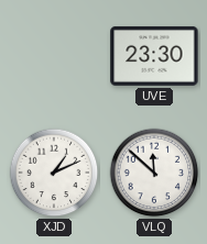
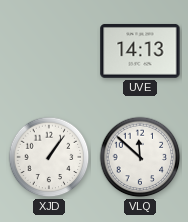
UVE: 23:30 -> 14:13 (140, 51)
XJD: 1:11 -> 1:06 (49, 157)
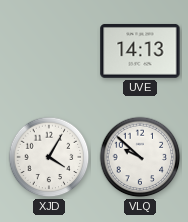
XJD: 1:06 -> 4:05 (49, 157)
VLQ: 11:52 -> 9:52 (140, 157)
